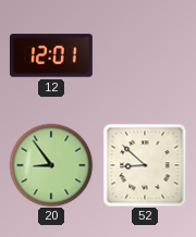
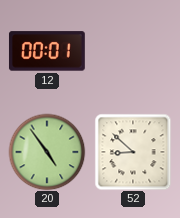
12: 12:01 -> 00:01 (47, 51)
20: 8:54 -> 4:54 (47, 152)
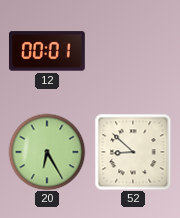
20: 4:54 -> 6:25 (47, 152)
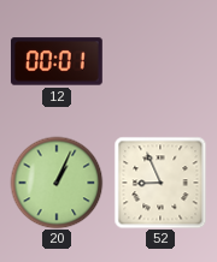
20: 6:25 -> 1:04 (57, 183)
52: 8:52 -> 8:56 (160, 183)
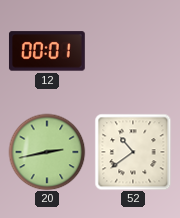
20: 1:04 -> 2:43 (47, 152)
52: 8:56 -> 10:39 (133, 152)
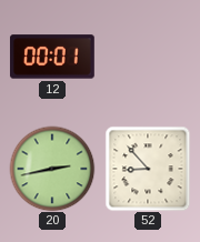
52: 10:39 -> 8:53 (148, 169)
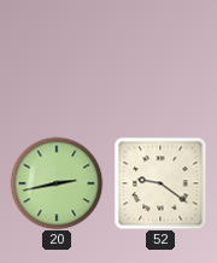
12: 00:01 -> none (52, 57)
52: 8:53 -> 9:21 (160, 183)
